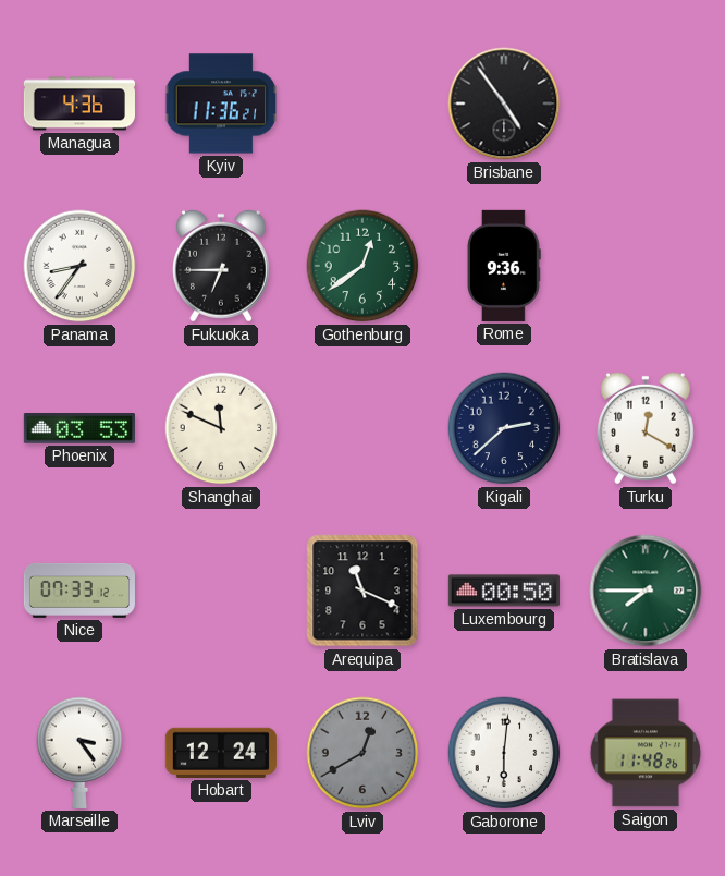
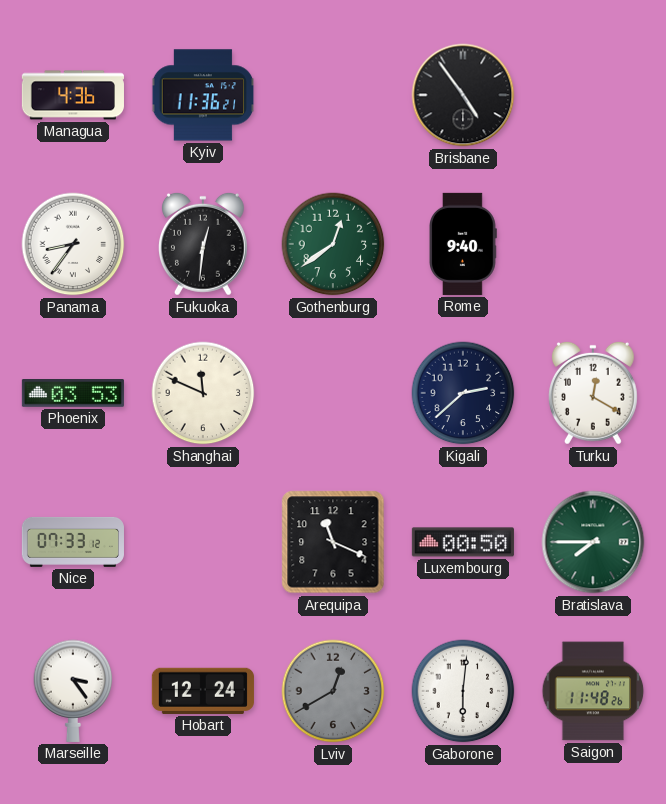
Fukuoka: 6:45 -> 12:31 (203, 244)
Rome: 9:36 -> 9:40 (463, 244)
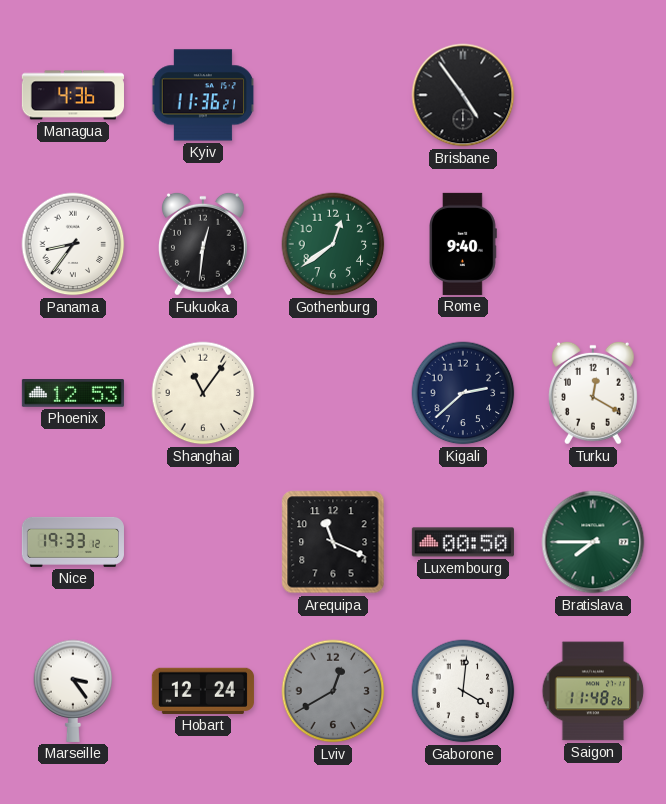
Phoenix: 03:53 -> 12:53 (73, 394)
Shanghai: 11:49 -> 11:06 (203, 393)
Nice: 07:33 -> 19:33 (73, 542)
Gaborone: 6:01 -> 4:01 (463, 691)
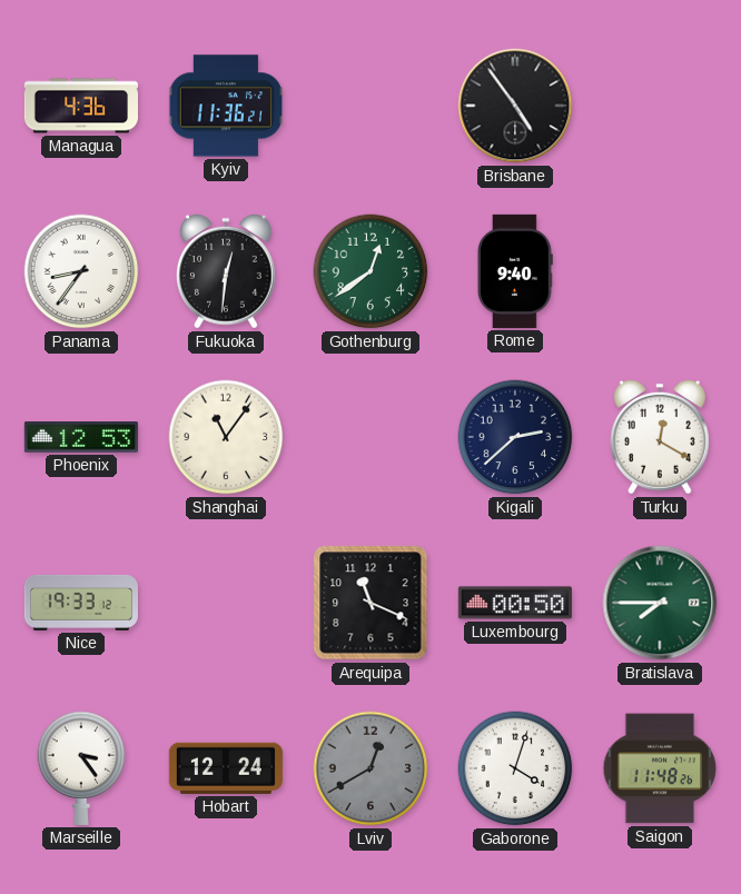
Gaborone: 4:01 -> 4:03 (515, 768)
